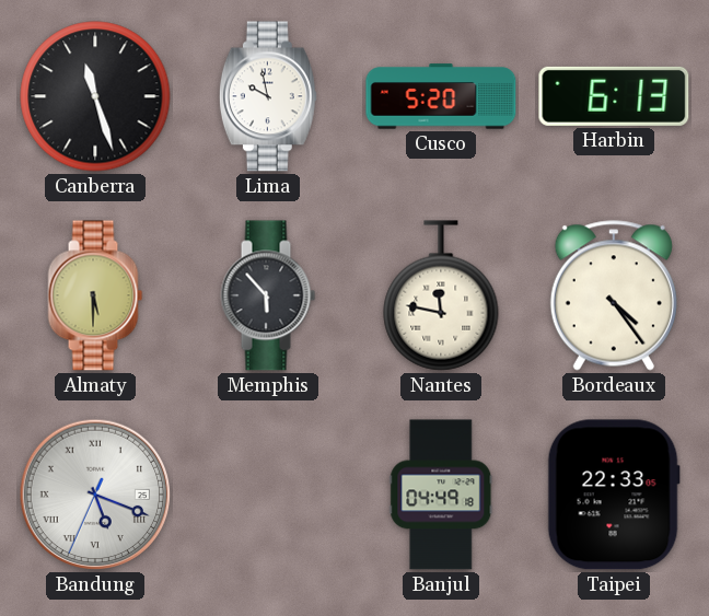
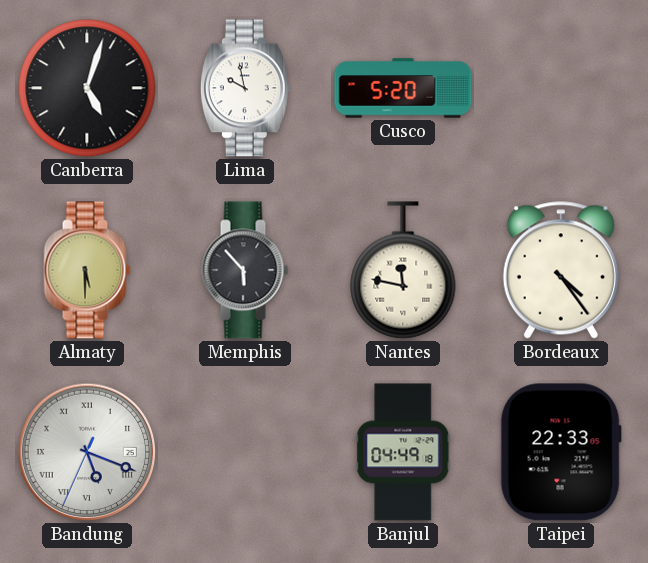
Canberra: 11:27 -> 5:03 (87, 88)
Harbin: 6:13 -> none (614, 96)
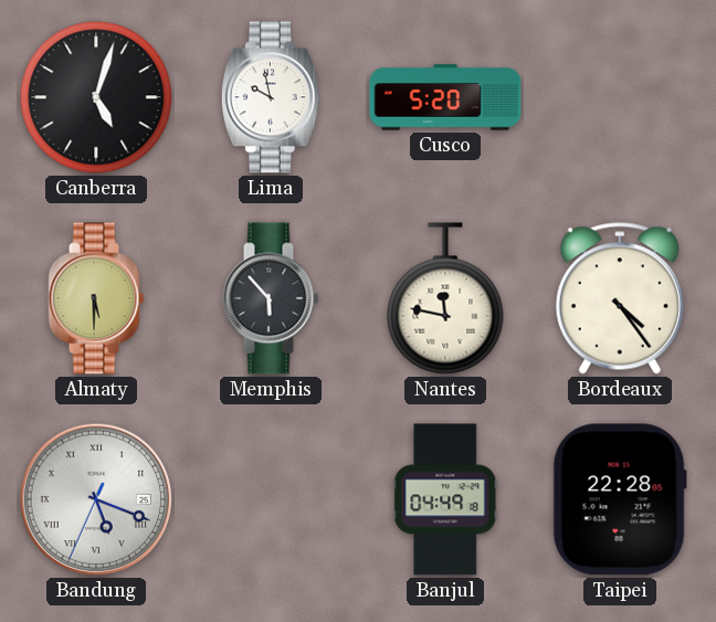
Taipei: 22:33 -> 22:28 (620, 499)
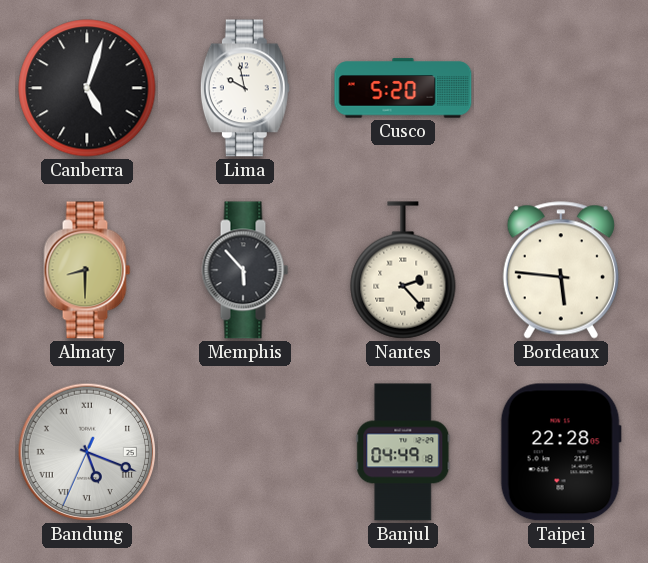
Almaty: 5:30 -> 8:30 (87, 270)
Nantes: 11:47 -> 2:23 (403, 270)
Bordeaux: 4:24 -> 5:46 (561, 270)
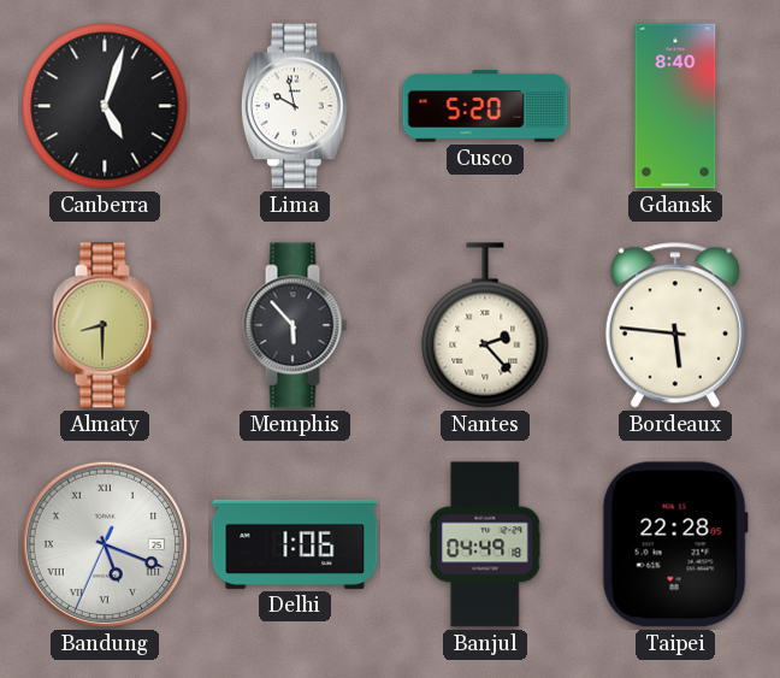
Gdansk: none -> 8:40 (675, 106)
Delhi: none -> 1:06 (295, 544)
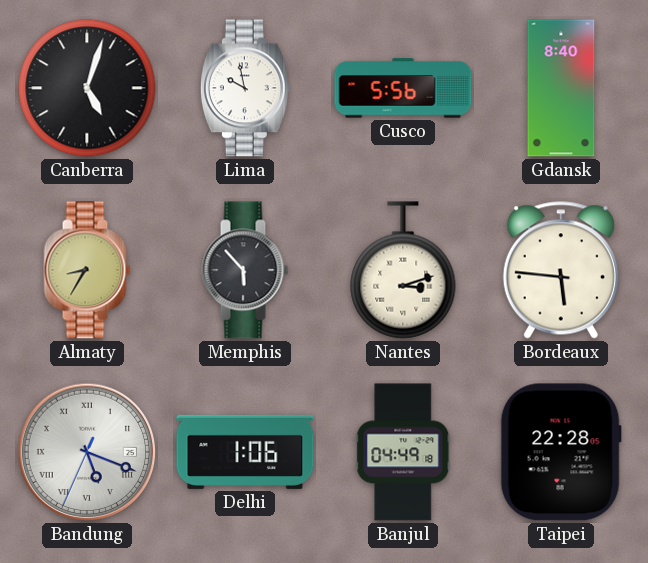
Cusco: 5:20 -> 5:56 (403, 88)
Almaty: 8:30 -> 8:35 (87, 270)
Nantes: 2:23 -> 3:12 (403, 270)
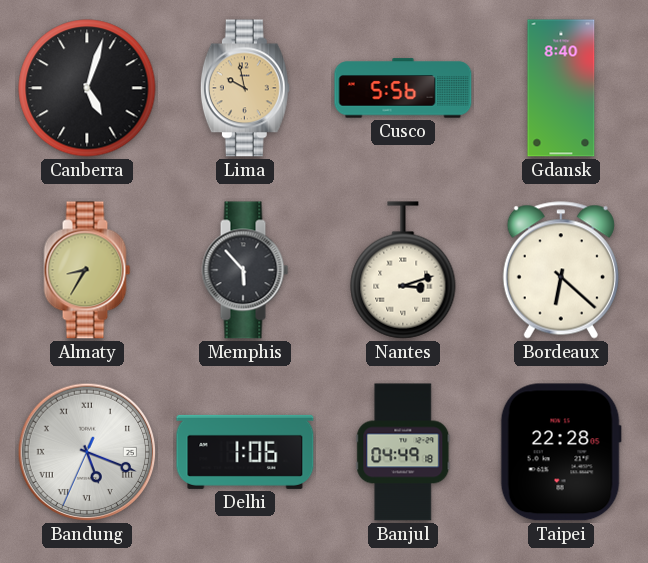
Lima dial: white -> champagne (245, 88)
Bordeaux: 5:46 -> 6:22 (561, 270)
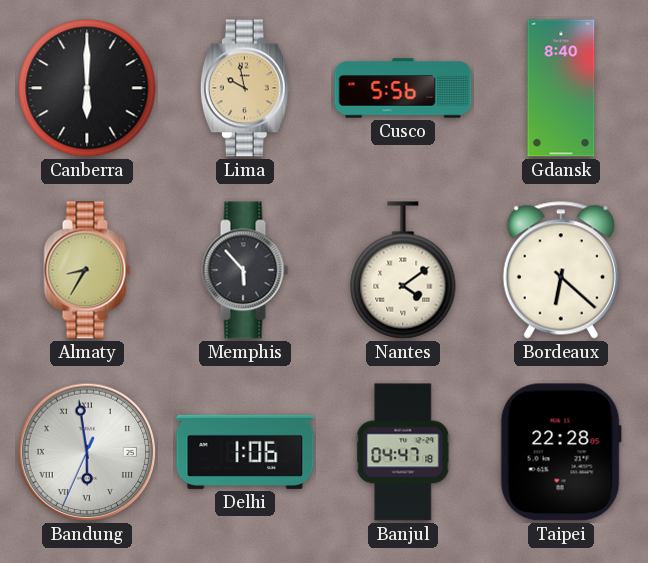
Canberra: 5:03 -> 6:00 (87, 88)
Nantes: 3:12 -> 4:09 (403, 270)
Bandung: 5:18 -> 5:58 (87, 452)
Banjul: 04:49 -> 04:47 (403, 452)
